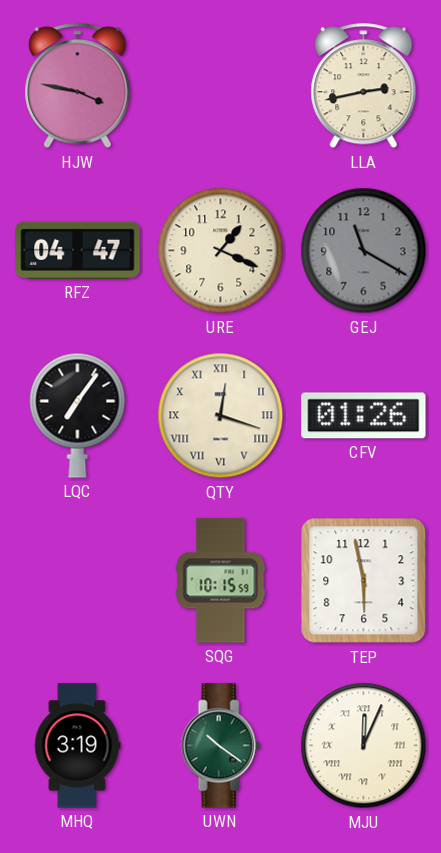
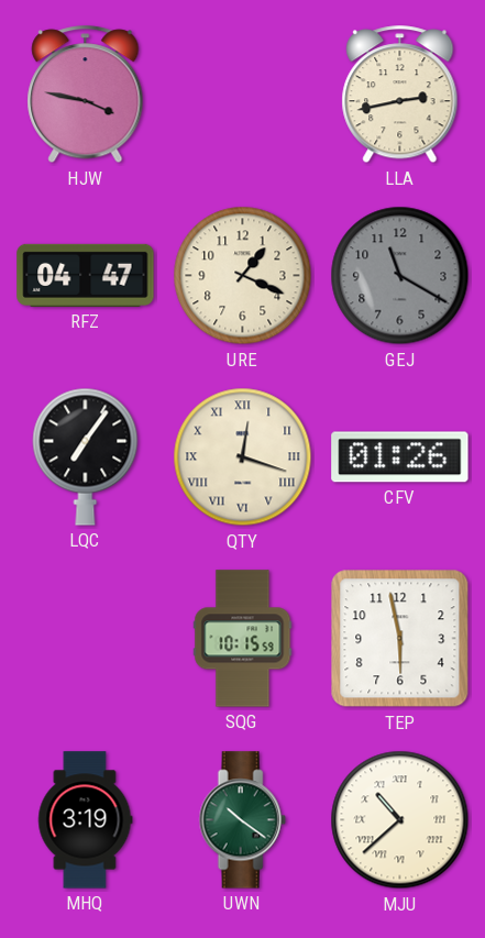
MJU: 12:04 -> 10:38 (400, 820)
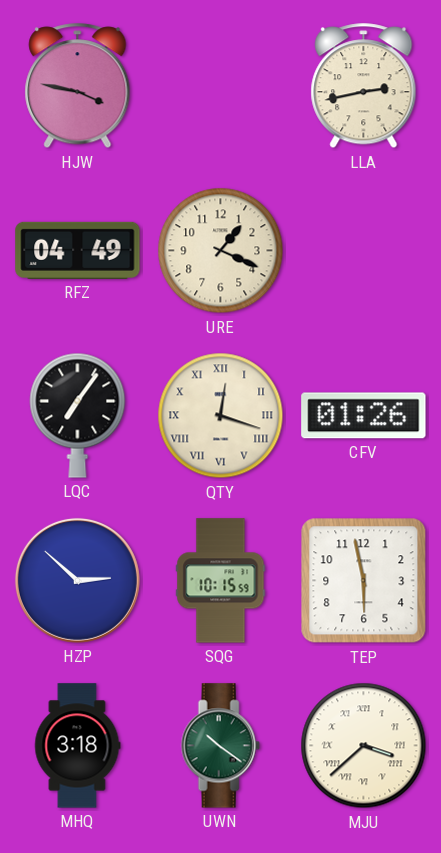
RFZ: 04:47 -> 04:49 (78, 250)
GEJ: 11:20 -> none (400, 276)
HZP: none -> 2:52 (77, 580)
MHQ: 3:19 -> 3:18 (77, 746)
MJU: 10:38 -> 3:38 (364, 746)
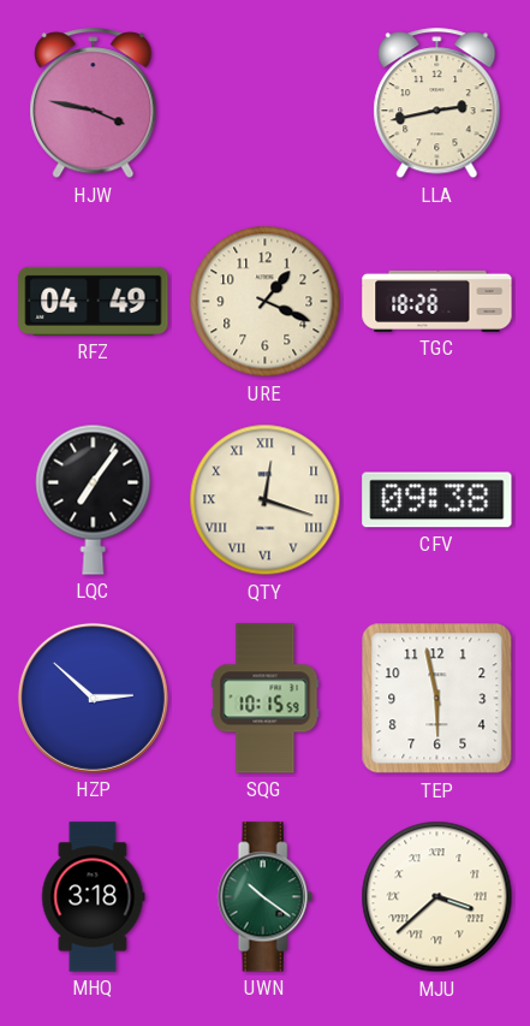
TGC: none -> 18:28 (437, 301)
CFV: 01:26 -> 09:38 (437, 500)
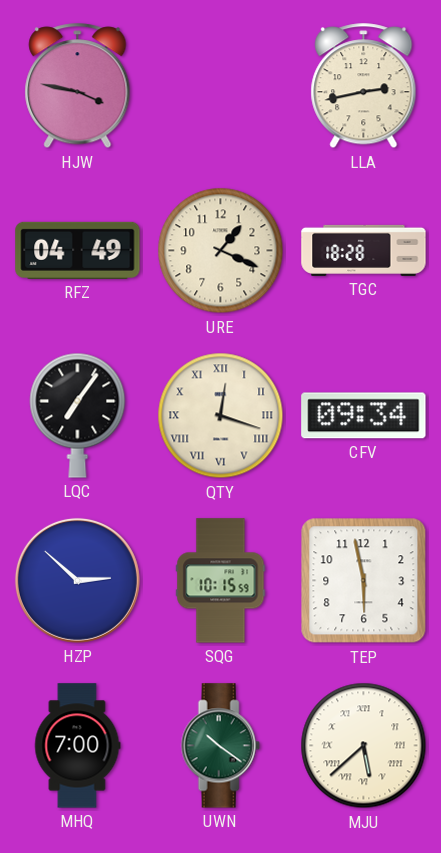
CFV: 09:38 -> 09:34 (364, 416)
MHQ: 3:18 -> 7:00 (77, 746)
MJU: 3:38 -> 5:38 (364, 746)
